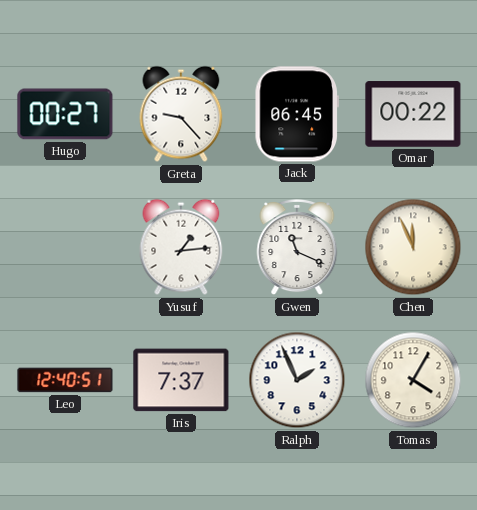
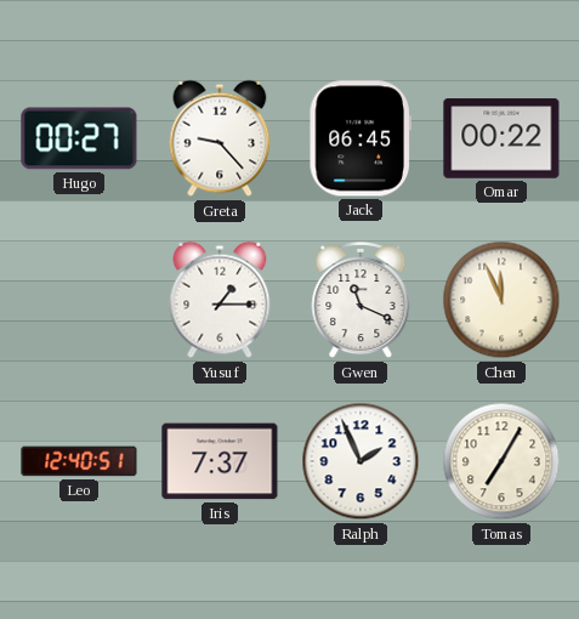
Yusuf: 1:14 -> 1:15 (220, 300)
Tomas: 4:05 -> 7:05 (501, 461)
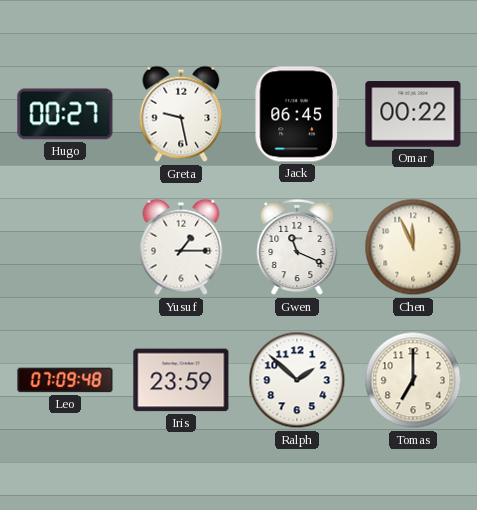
Greta: 9:23 -> 9:28 (181, 114)
Leo: 12:40 -> 07:09 (65, 380)
Iris: 7:37 -> 23:59 (181, 380)
Ralph: 1:56 -> 1:52 (297, 380)
Tomas: 7:05 -> 7:00 (413, 380)
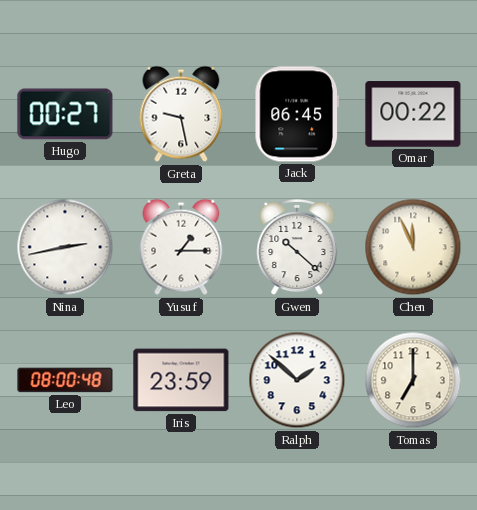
Nina: none -> 2:43 (65, 247)
Gwen: 11:19 -> 10:22 (297, 247)
Leo: 07:09 -> 08:00 (65, 380)
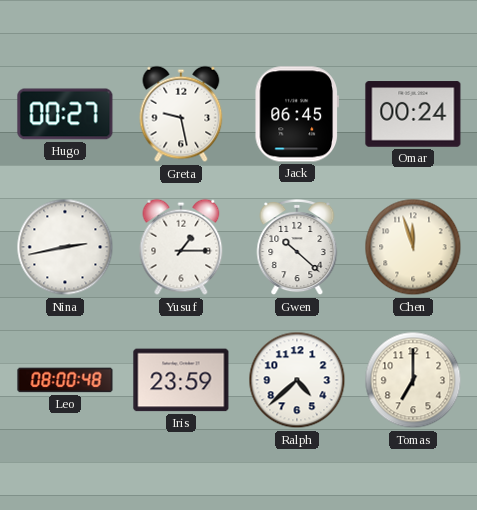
Omar: 00:22 -> 00:24 (413, 114)
Chen: 11:56 -> 11:57 (413, 247)
Ralph: 1:52 -> 4:38 (297, 380)
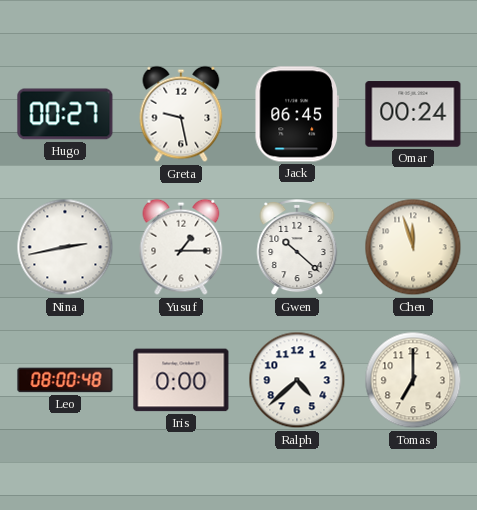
Iris: 23:59 -> 0:00 (181, 380)
